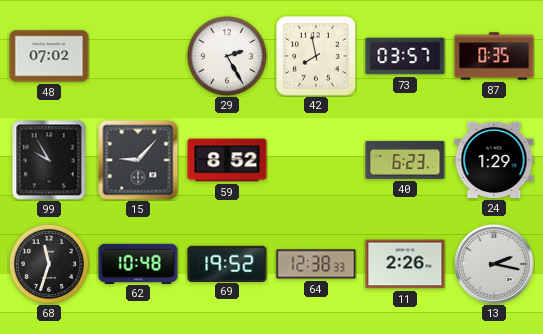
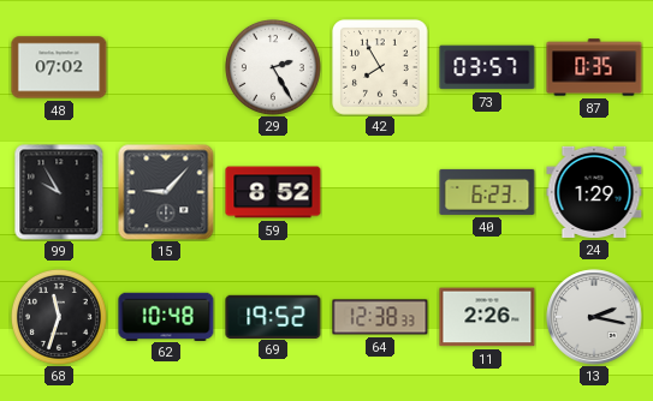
42: 7:58 -> 7:55 (381, 68)
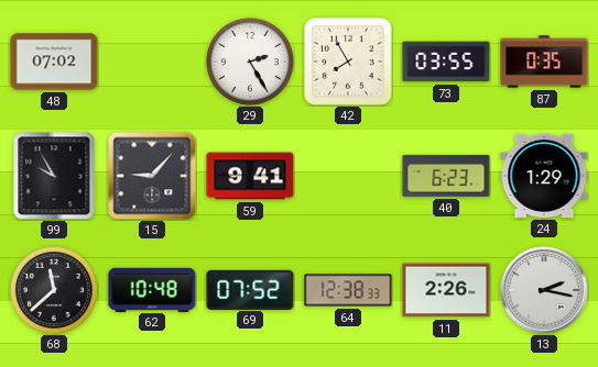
73: 03:57 -> 03:55 (446, 62)
59: 8:52 -> 9:41 (250, 176)
68: 11:33 -> 11:38 (54, 290)
69: 19:52 -> 07:52 (250, 289)
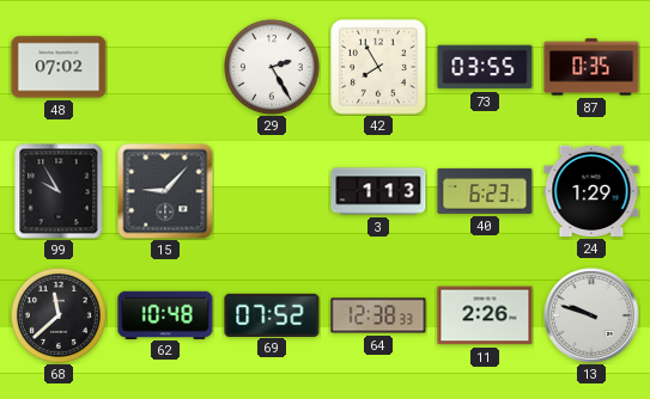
59: 9:41 -> none (250, 176)
3: none -> 1:13 (378, 191)
13: 2:17 -> 9:48 (591, 315)
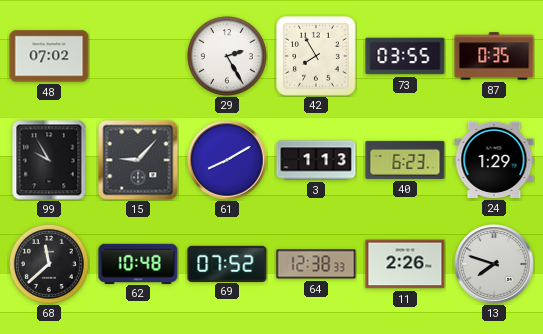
61: none -> 8:10 (227, 160)
13: 9:48 -> 7:48 (494, 264)
